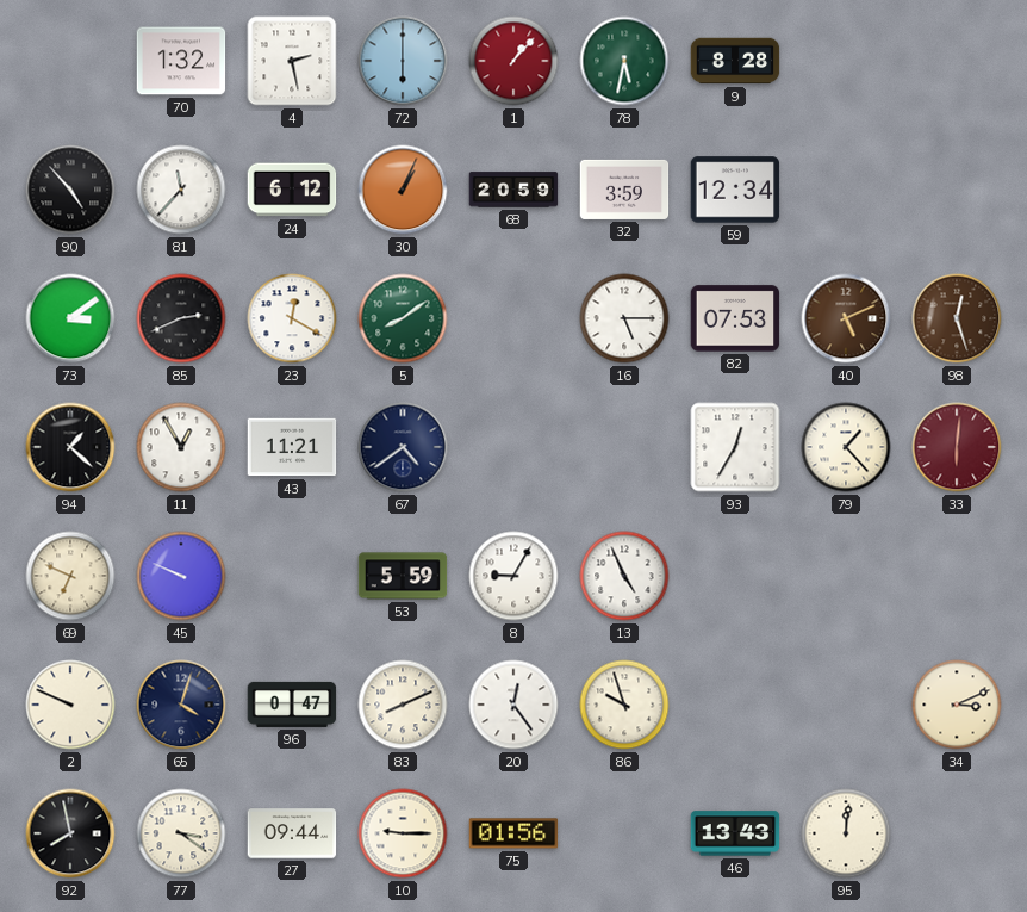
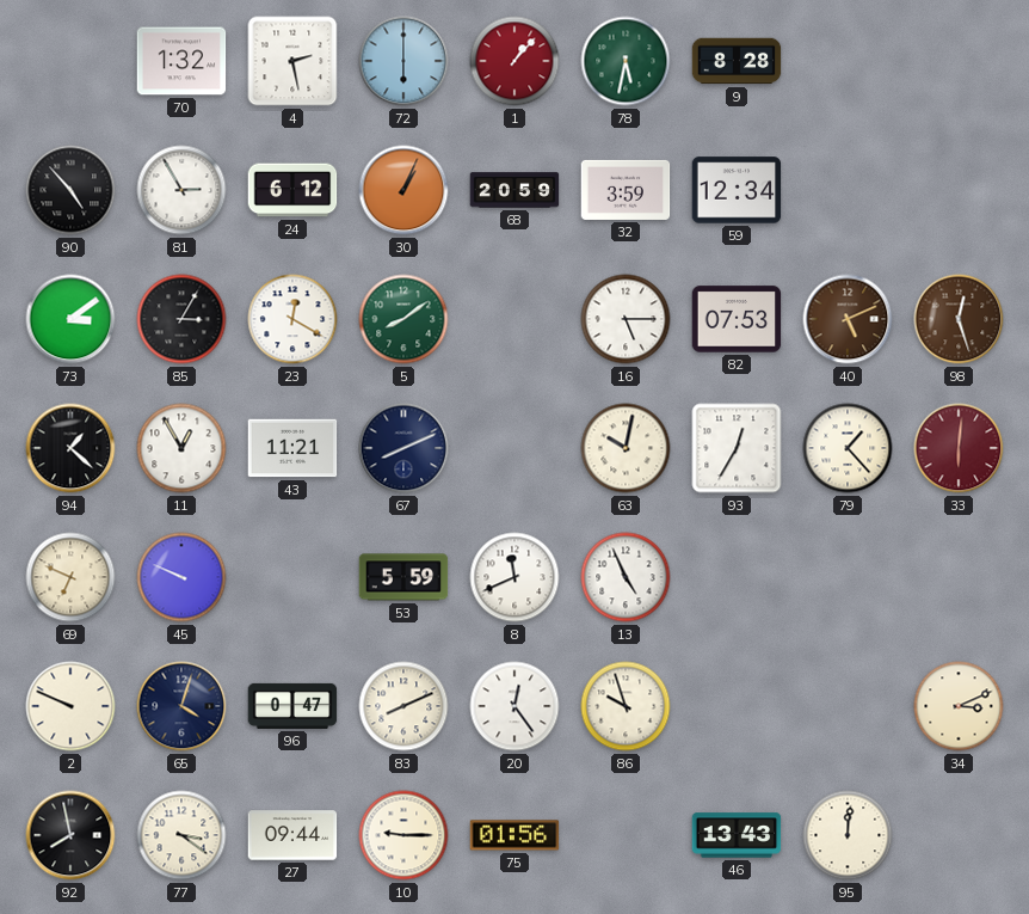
81: 11:37 -> 2:55 (181, 190)
85: 2:41 -> 3:05 (181, 319)
67: 4:39 -> 8:11 (403, 448)
63: none -> 10:02 (626, 448)
8: 9:05 -> 11:41 (514, 577)
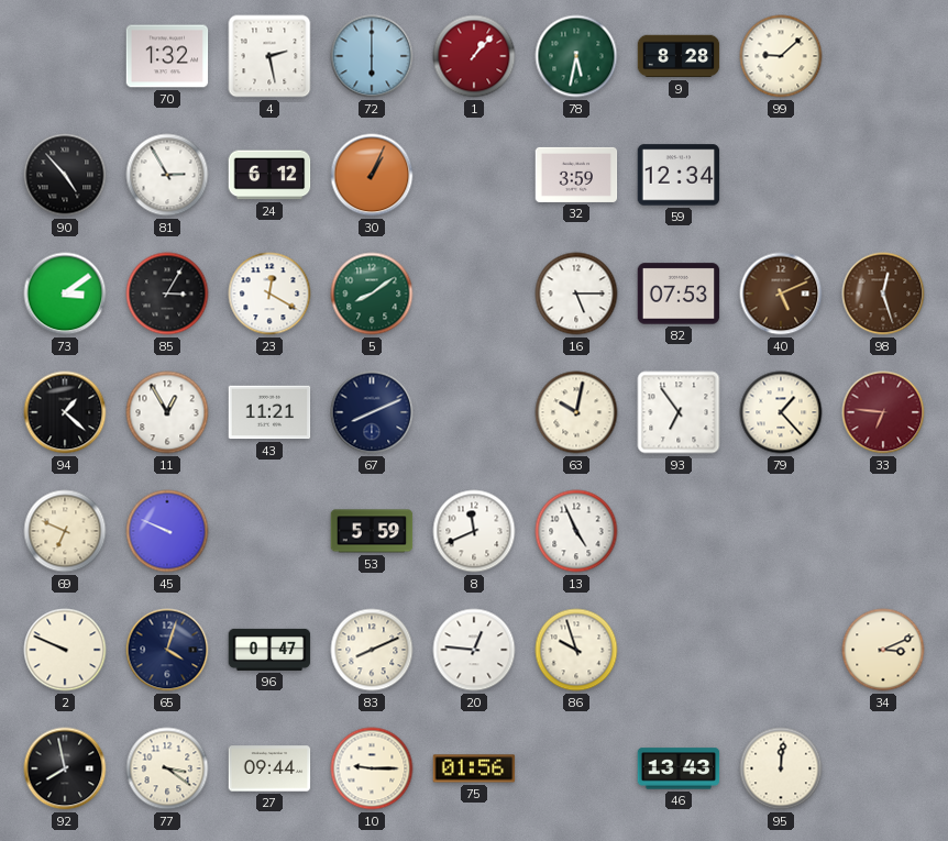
99: none -> 9:08 (781, 56)
68: 20:59 -> none (514, 190)
93: 12:35 -> 6:54 (679, 412)
33: 6:01 -> 6:46 (883, 412)
20: 12:24 -> 12:46 (474, 650)
